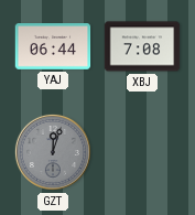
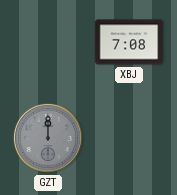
YAJ: 06:44 -> none (53, 47)
GZT: 12:03 -> 12:00 (48, 138)
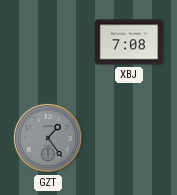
GZT: 12:00 -> 1:24 (48, 138)
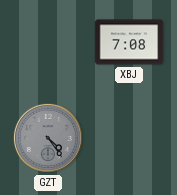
GZT: 1:24 -> 4:24 (48, 138)
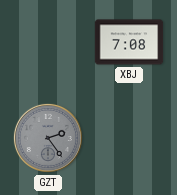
GZT: 4:24 -> 2:24 (48, 138)
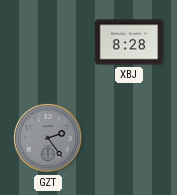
XBJ: 7:08 -> 8:28 (129, 42)
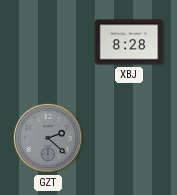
GZT: 2:24 -> 2:22 (48, 138)
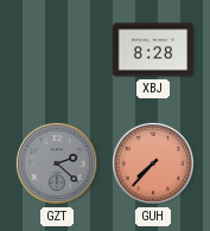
GUH: none -> 7:37 (153, 163)
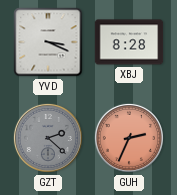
YVD: none -> 3:19 (48, 42)
GUH: 7:37 -> 2:34 (129, 138)
